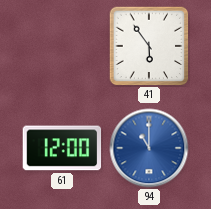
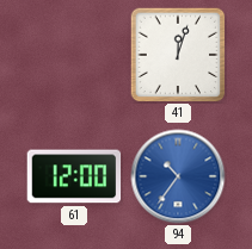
41: 5:54 -> 12:03 (178, 55)
94: 11:00 -> 10:36 (178, 176)
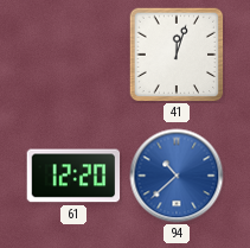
61: 12:00 -> 12:20 (73, 176)
94: 10:36 -> 10:38 (177, 176)
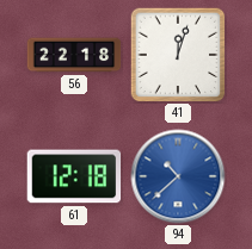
56: none -> 22:18 (74, 55)
61: 12:20 -> 12:18 (74, 176)
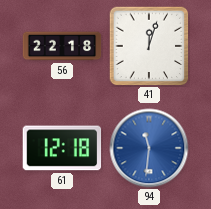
94: 10:38 -> 11:31 (149, 148)
